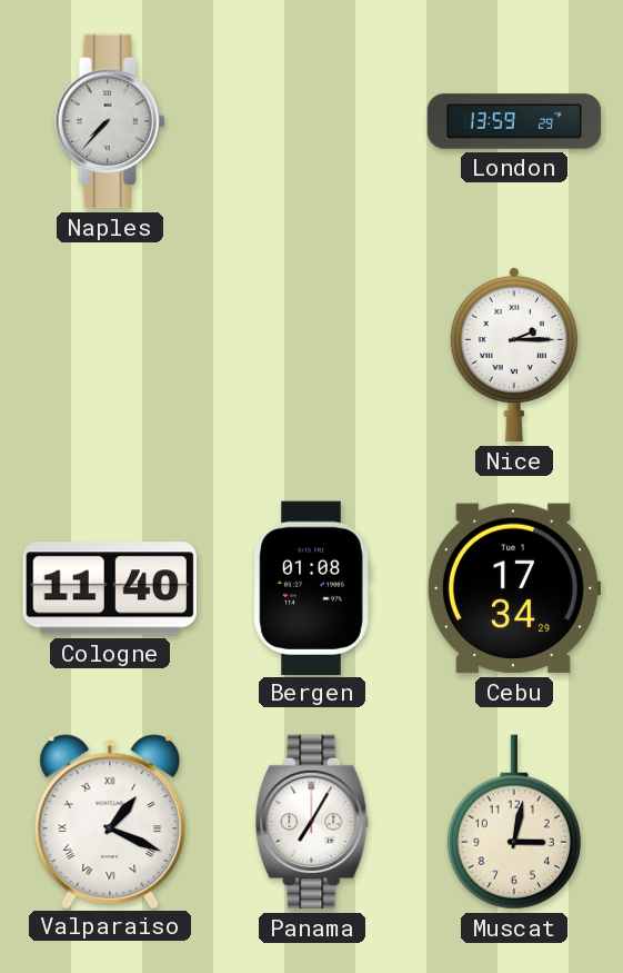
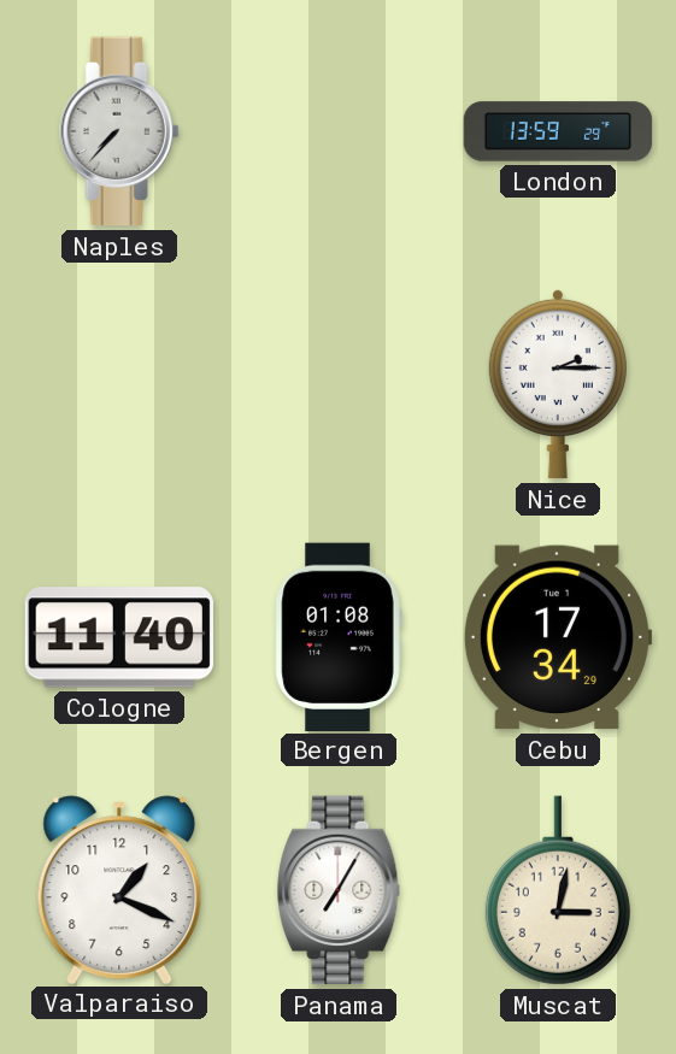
Valparaiso numerals: Roman -> Arabic (119, 889)
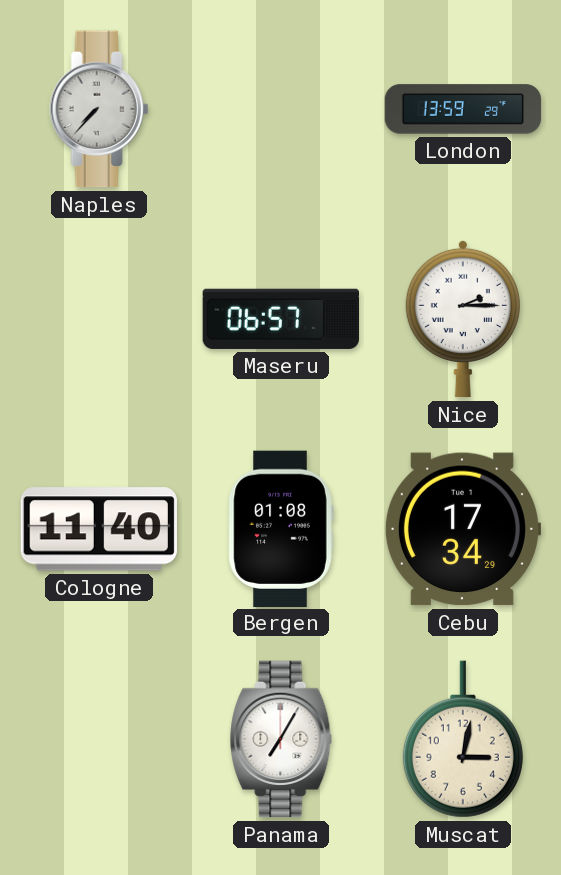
Maseru: none -> 06:57 (280, 319)
Valparaiso: 1:19 -> none (119, 889)
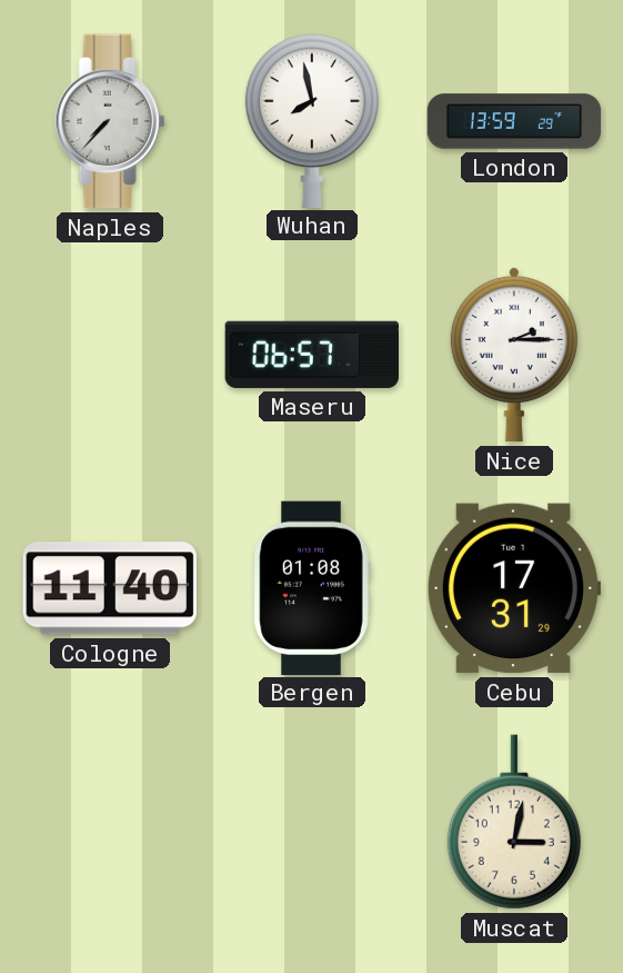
Wuhan: none -> 7:58 (312, 120)
Cebu: 17:34 -> 17:31 (513, 588)
Panama: 7:05 -> none (282, 739)
